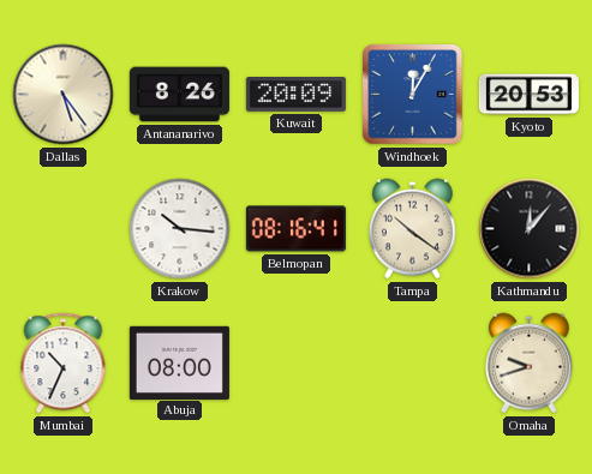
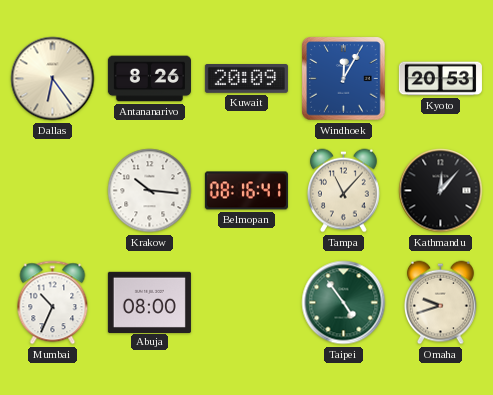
Dallas: 5:24 -> 6:24 (53, 79)
Tampa: 10:21 -> 11:07 (343, 191)
Taipei: none -> 4:54 (344, 303)
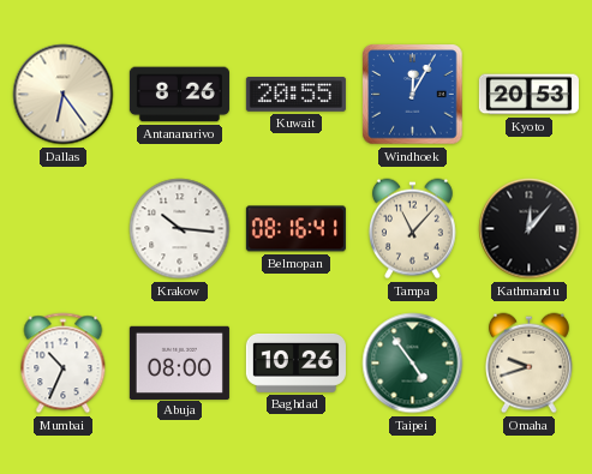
Kuwait: 20:09 -> 20:55 (295, 95)
Baghdad: none -> 10:26 (295, 362)
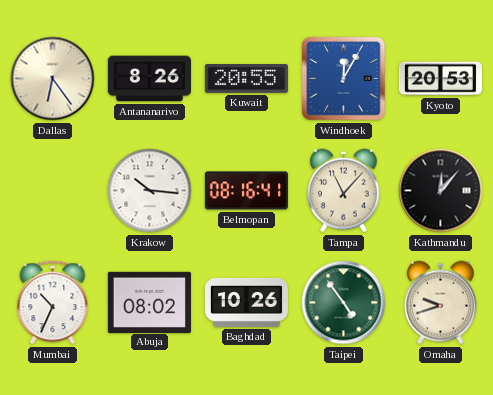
Abuja: 08:00 -> 08:02 (149, 302)
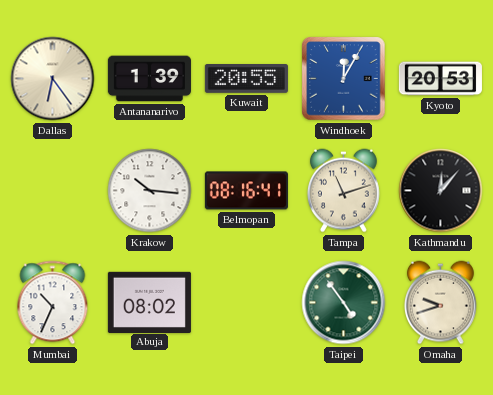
Antananarivo: 8:26 -> 1:39 (149, 79)
Tampa: 11:07 -> 11:12 (343, 191)
Baghdad: 10:26 -> none (246, 302)
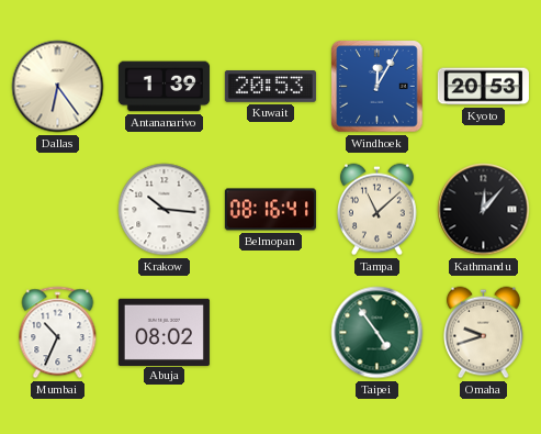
Kuwait: 20:55 -> 20:53 (270, 87)
Tampa: 11:12 -> 11:08 (376, 210)
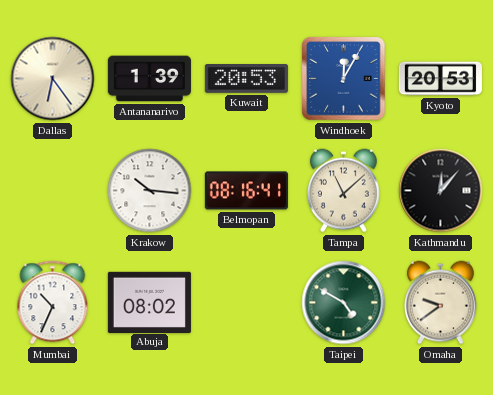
Taipei: 4:54 -> 4:50 (344, 303)
Omaha: 9:42 -> 9:39 (440, 303)
